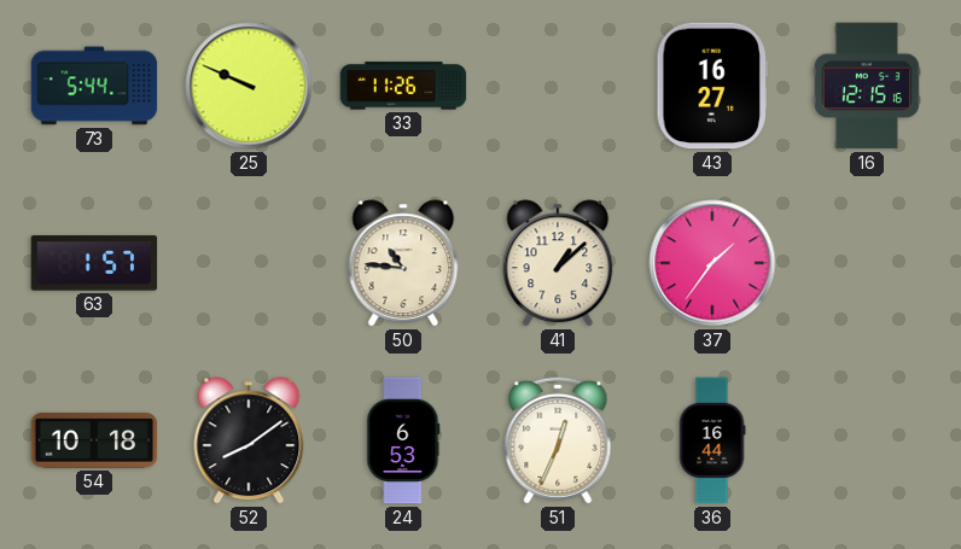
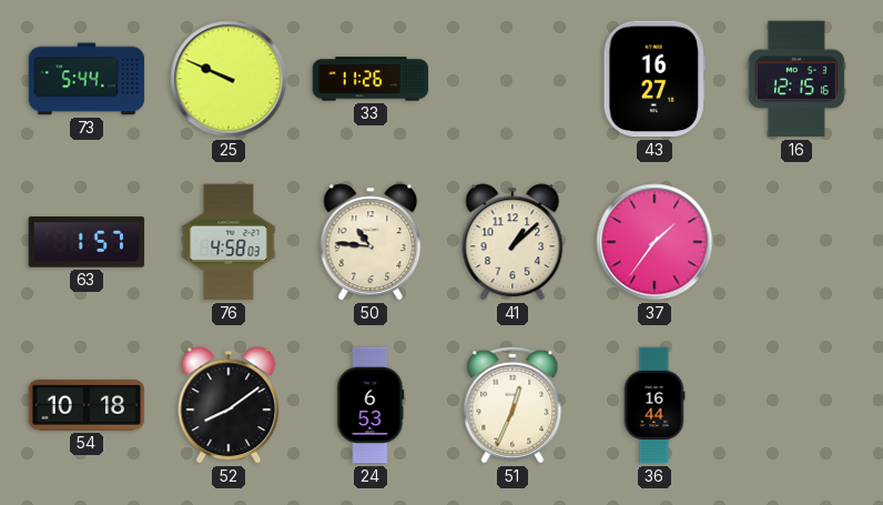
76: none -> 4:58 (229, 242)
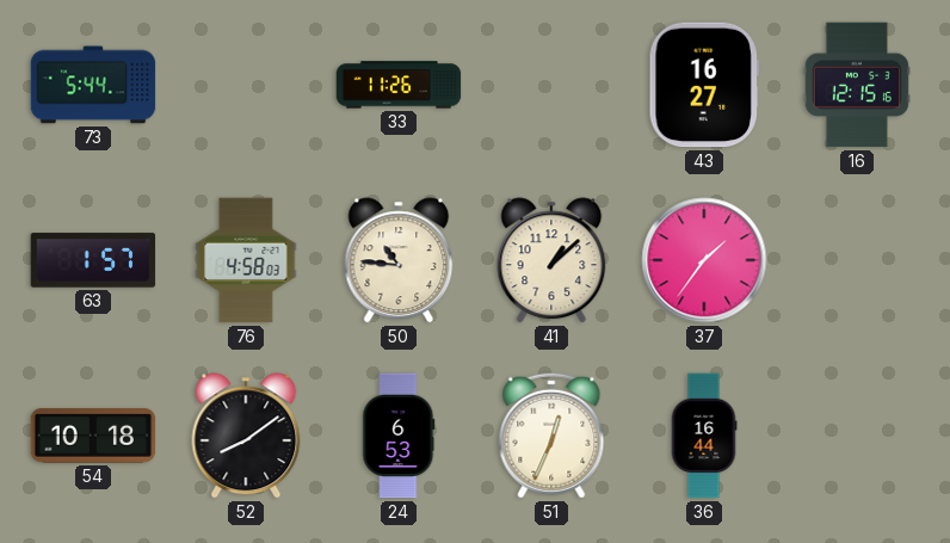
25: 9:49 -> none (229, 79)
